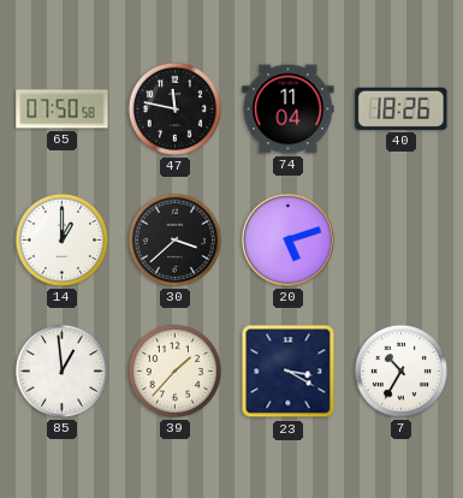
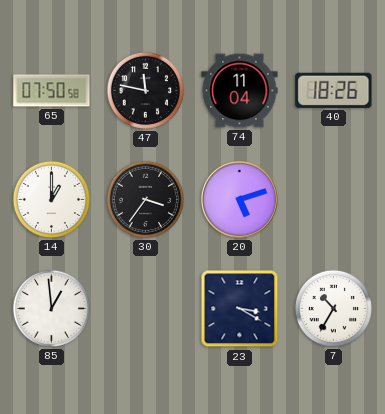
30: 3:38 -> 3:36 (145, 199)
39: 1:37 -> none (174, 370)
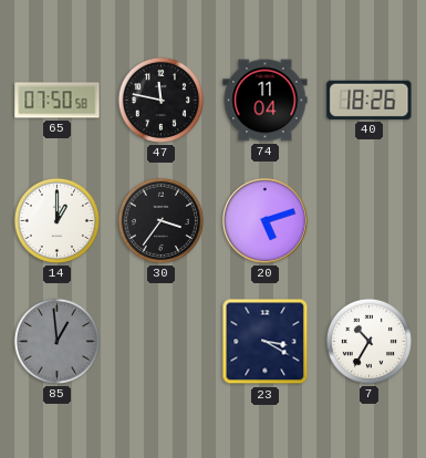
85 dial: white -> grey (56, 341)
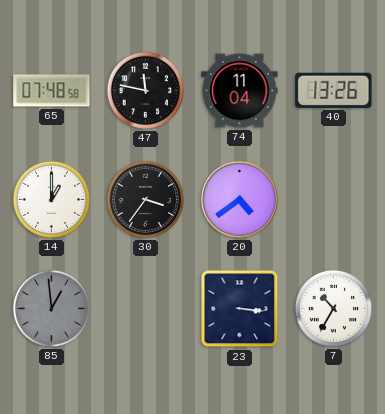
65: 07:50 -> 07:48 (52, 91)
40: 18:26 -> 13:26 (334, 90)
20: 5:12 -> 4:39 (240, 200)
23: 3:20 -> 3:16 (240, 309)
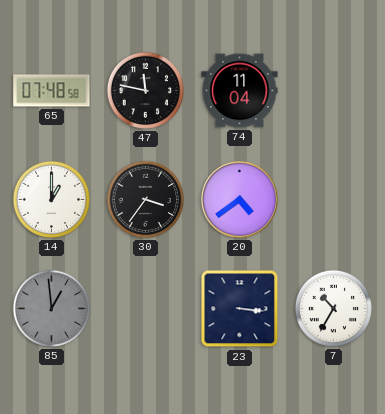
40: 13:26 -> none (334, 90)
